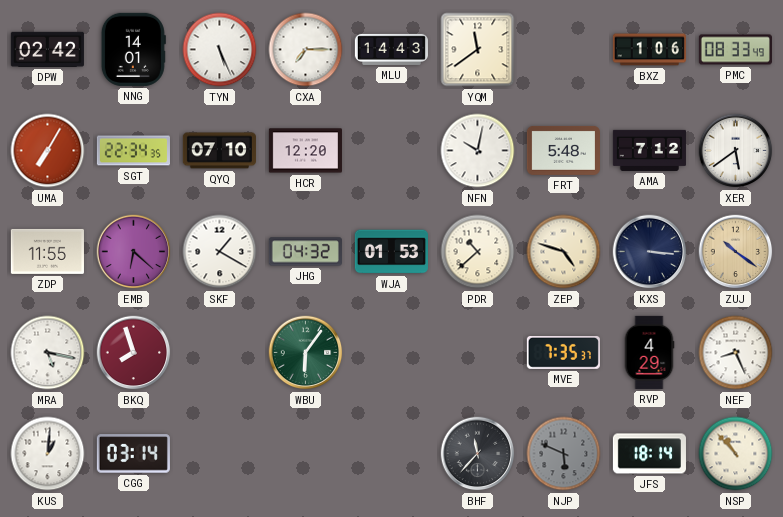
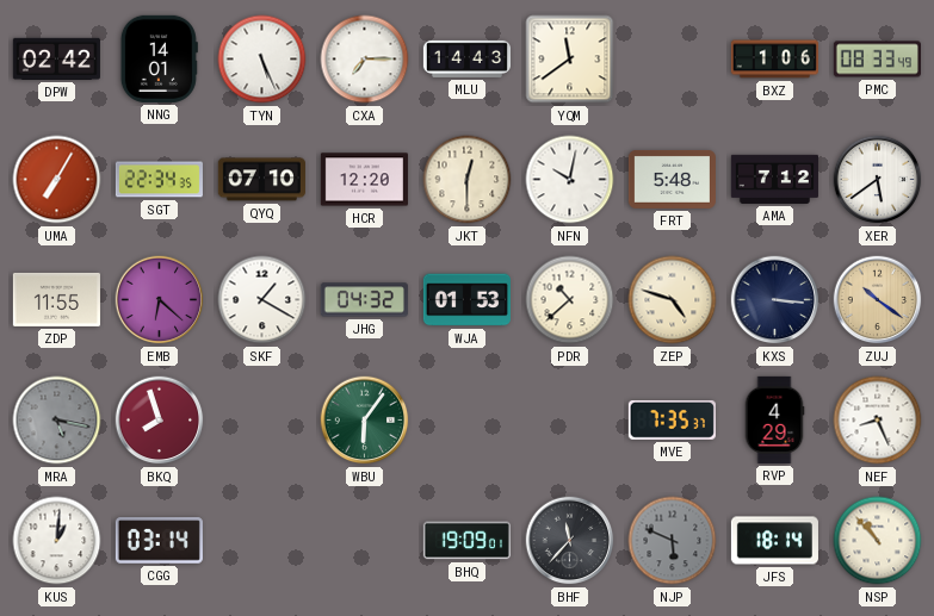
JKT: none -> 12:30 (468, 180)
MRA dial: white -> grey (57, 421)
BHQ: none -> 19:09 (466, 541)
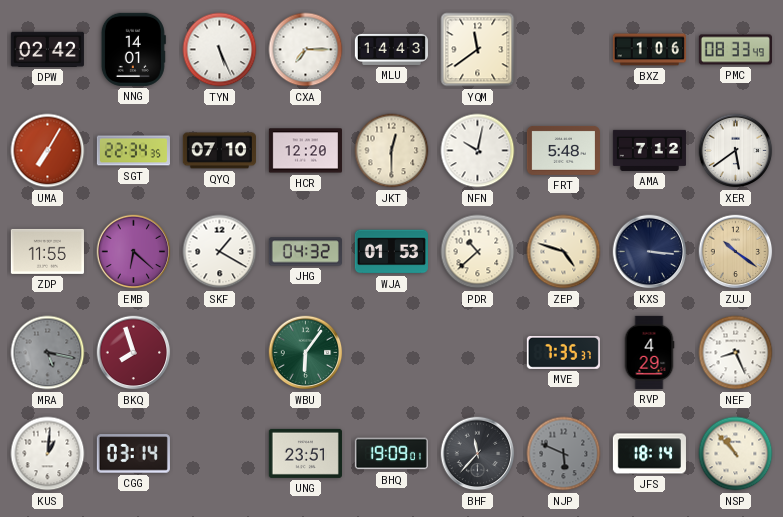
UNG: none -> 23:51 (305, 453)
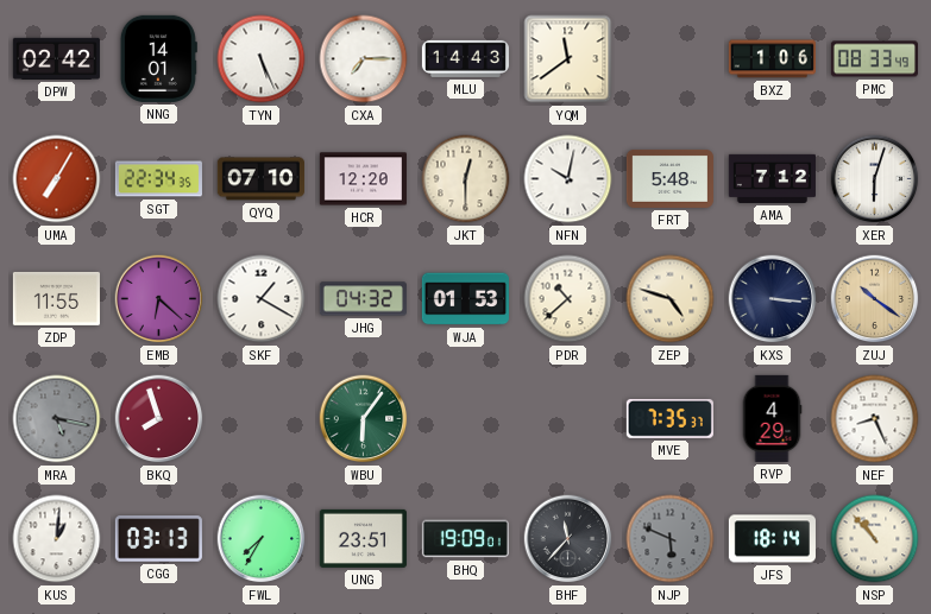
XER: 5:39 -> 6:03 (875, 179)
CGG: 03:14 -> 03:13 (158, 539)
FWL: none -> 7:35 (262, 539)
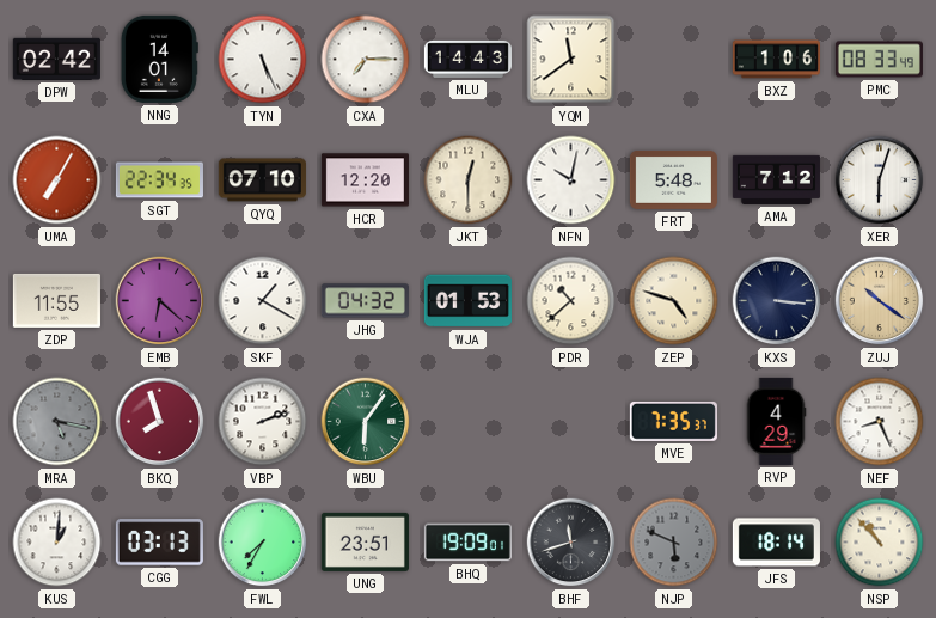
VBP: none -> 2:12 (263, 422)
BHF: 11:37 -> 11:42 (571, 543)
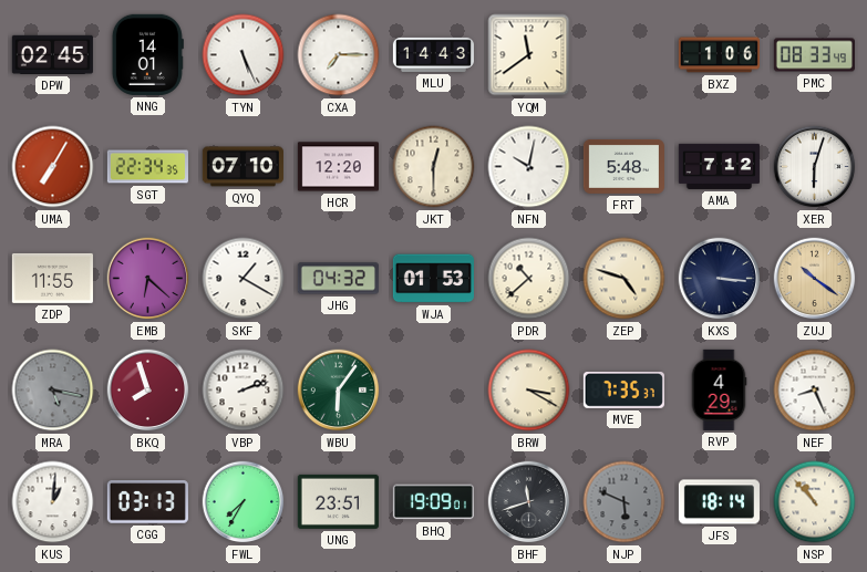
DPW: 02:42 -> 02:45 (52, 54)
BRW: none -> 3:20 (529, 391)
